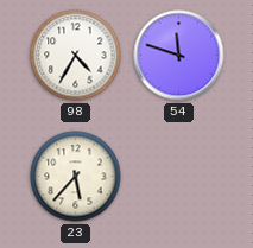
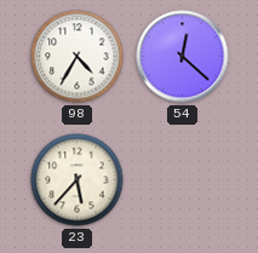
54: 11:48 -> 12:22 (183, 57)
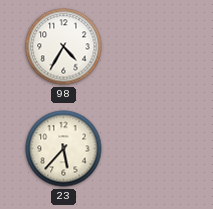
54: 12:22 -> none (183, 57)
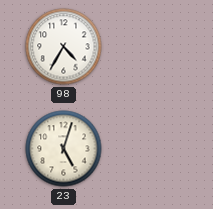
23: 5:37 -> 5:03 (64, 149)
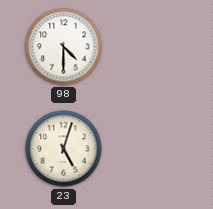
98: 4:35 -> 4:30 (64, 47)
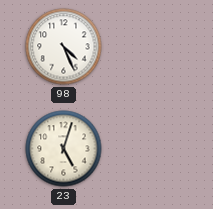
98: 4:30 -> 4:26 (64, 47)
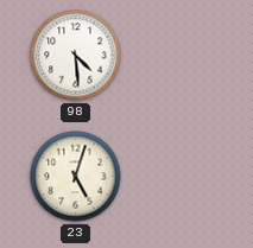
98: 4:26 -> 4:29 (76, 56)
